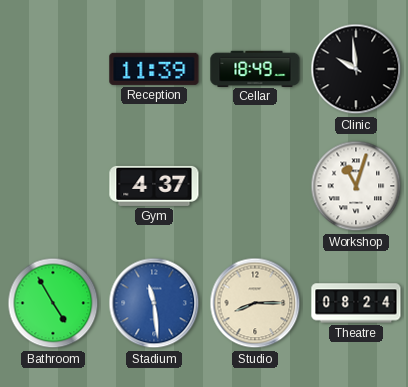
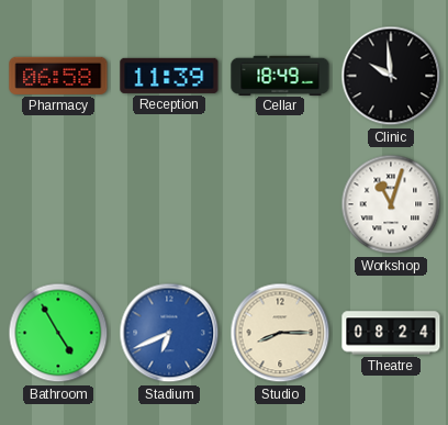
Pharmacy: none -> 06:58 (58, 76)
Gym: 4:37 -> none (154, 186)
Stadium: 11:29 -> 6:41 (169, 333)
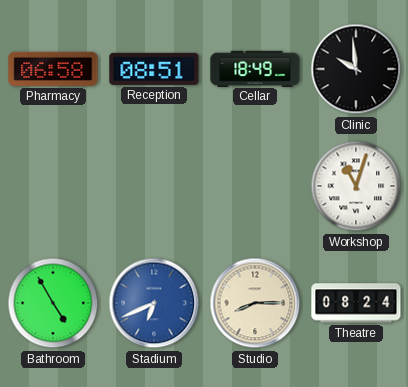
Reception: 11:39 -> 08:51 (154, 69)
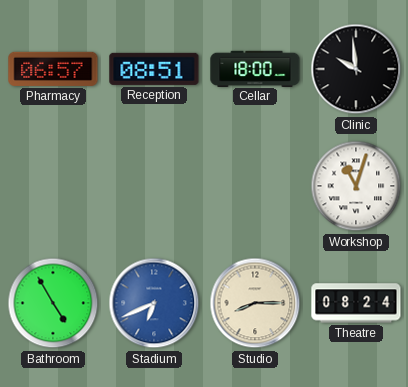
Pharmacy: 06:58 -> 06:57 (53, 69)
Cellar: 18:49 -> 18:00 (255, 68)
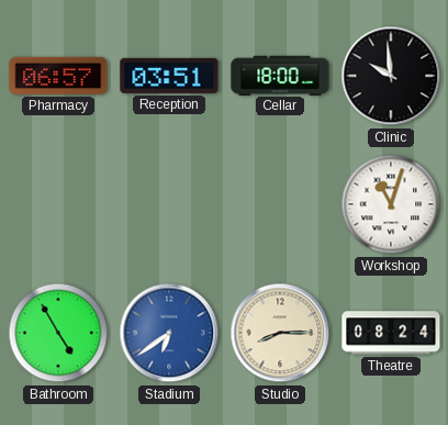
Reception: 08:51 -> 03:51 (169, 76)
Stadium: 6:41 -> 6:39 (169, 333)
